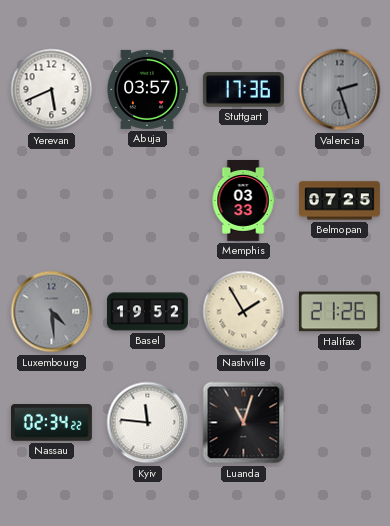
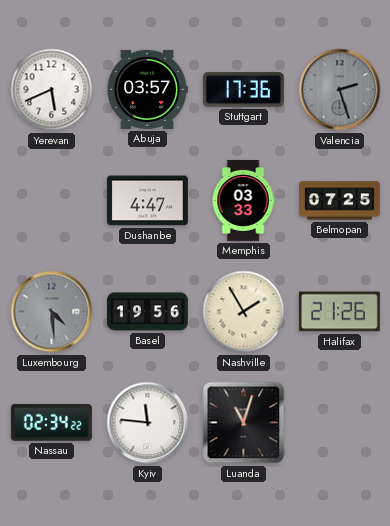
Dushanbe: none -> 4:47 (147, 201)
Basel: 19:52 -> 19:56 (147, 312)
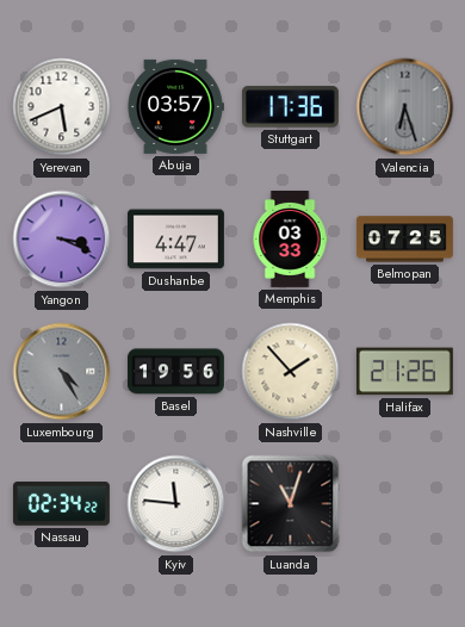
Valencia: 2:27 -> 6:27 (405, 107)
Yangon: none -> 3:19 (62, 240)
Luxembourg: 4:29 -> 4:25 (62, 372)
Nashville: 1:55 -> 1:53 (291, 372)
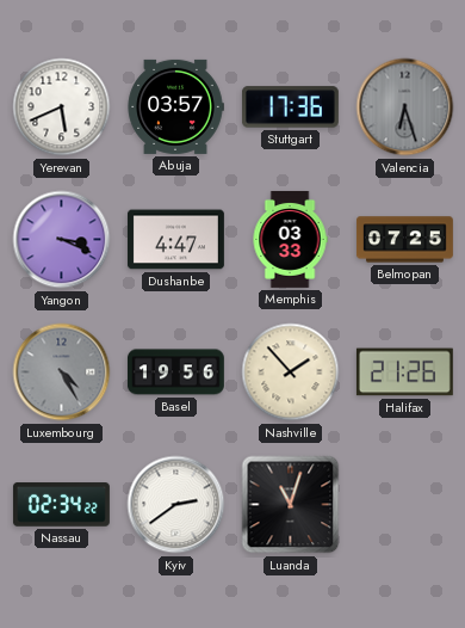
Kyiv: 11:46 -> 2:39 (176, 505)
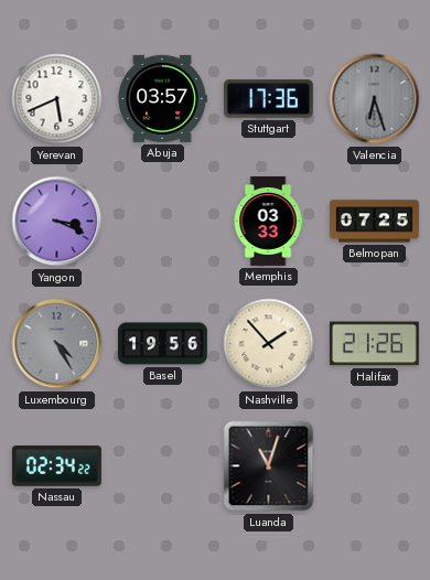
Dushanbe: 4:47 -> none (175, 240)
Kyiv: 2:39 -> none (176, 505)
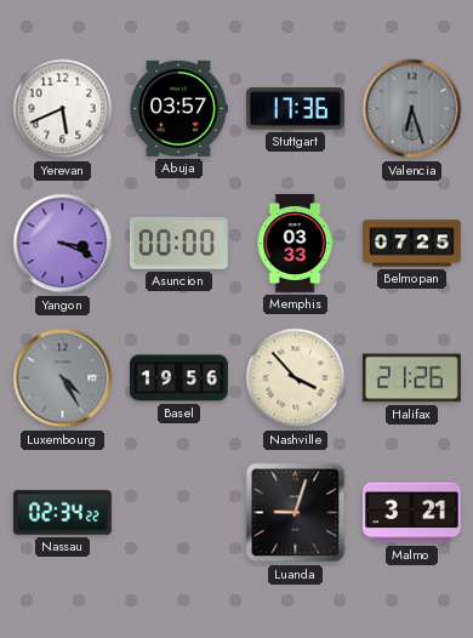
Asuncion: none -> 00:00 (178, 243)
Nashville: 1:53 -> 3:53 (296, 378)
Luanda: 11:03 -> 9:03 (296, 513)
Malmo: none -> 3:21 (411, 513)
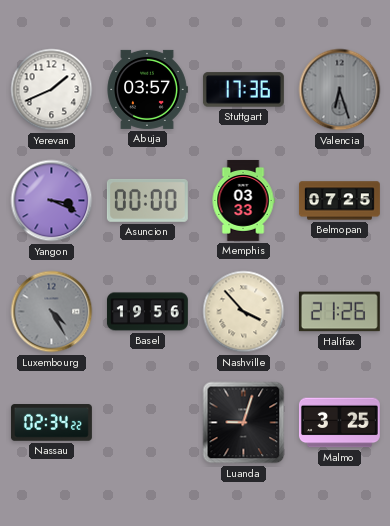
Yerevan: 5:41 -> 1:41 (52, 90)
Malmo: 3:21 -> 3:25 (339, 423)
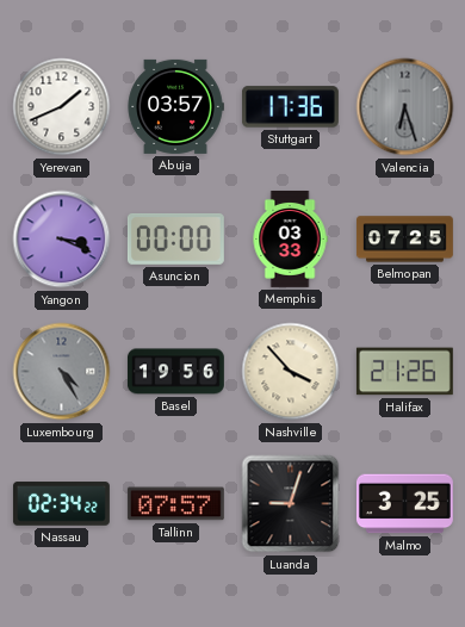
Tallinn: none -> 07:57 (175, 504)
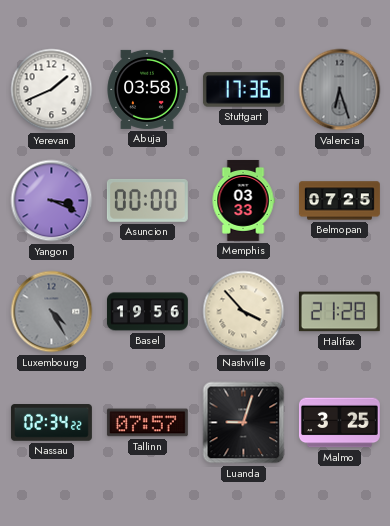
Abuja: 03:57 -> 03:58 (147, 89)
Halifax: 21:26 -> 21:28 (339, 312)
